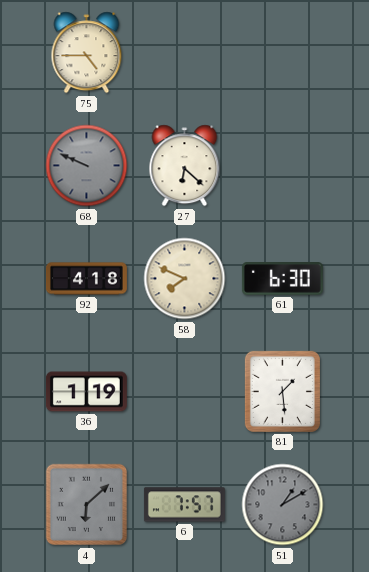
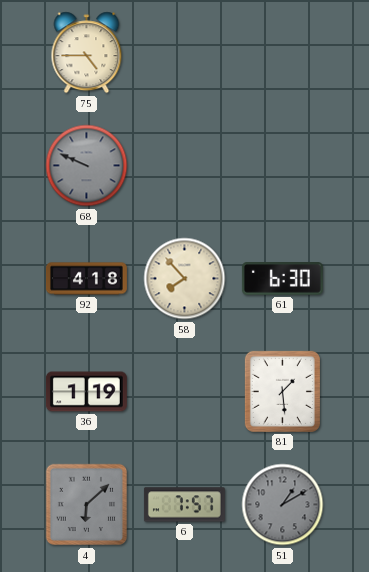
27: 6:22 -> none (185, 166)
58: 7:49 -> 7:53 (185, 279)
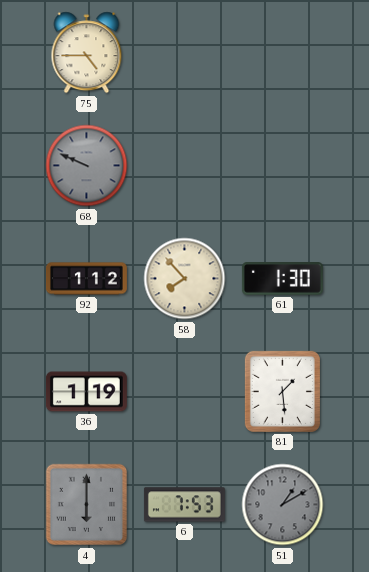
92: 4:18 -> 1:12 (86, 279)
61: 6:30 -> 1:30 (282, 279)
4: 6:08 -> 6:00 (87, 505)
6: 7:57 -> 7:53 (184, 505)
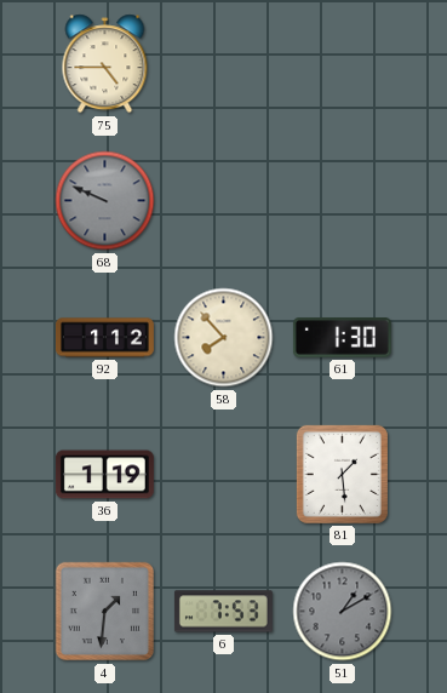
4: 6:00 -> 1:31 (105, 612)
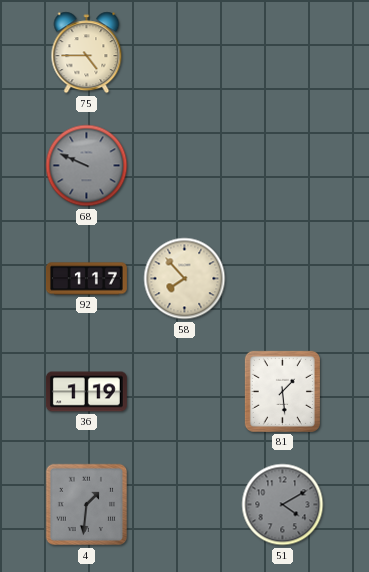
92: 1:12 -> 1:17 (86, 279)
61: 1:30 -> none (342, 338)
6: 7:53 -> none (223, 612)
51: 1:10 -> 4:10 (283, 505)
